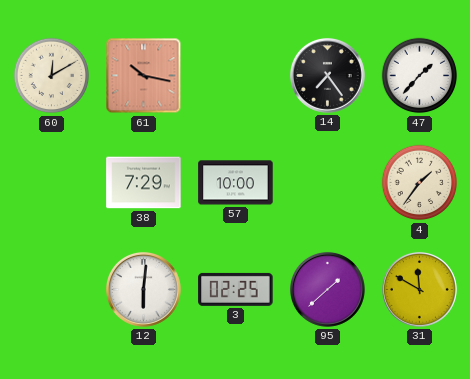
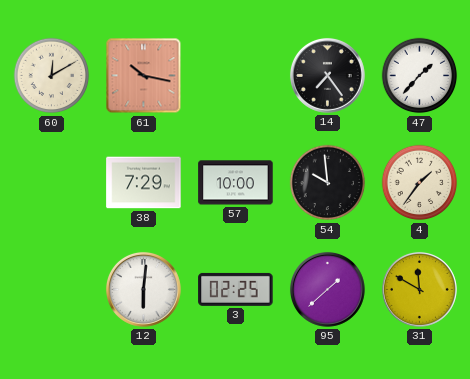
54: none -> 9:59 (328, 183)
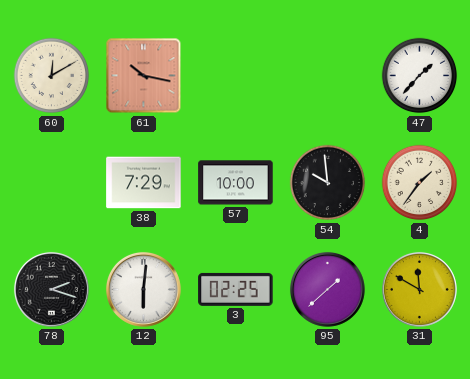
14: 7:24 -> none (327, 75)
78: none -> 2:18 (51, 289)
